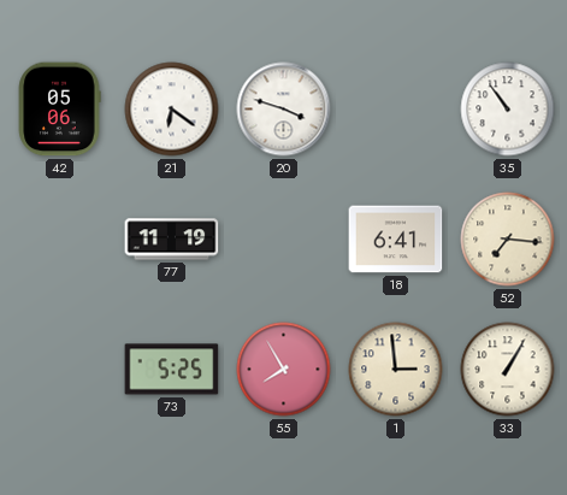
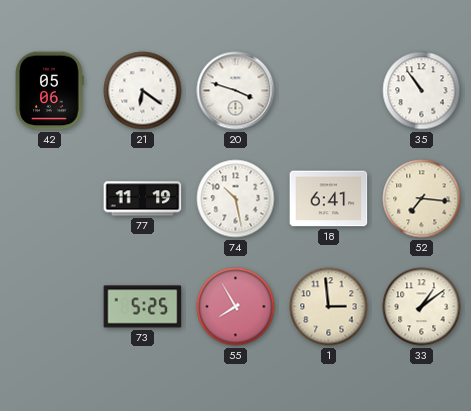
74: none -> 10:28 (236, 199)
33: 1:05 -> 1:09 (422, 307)
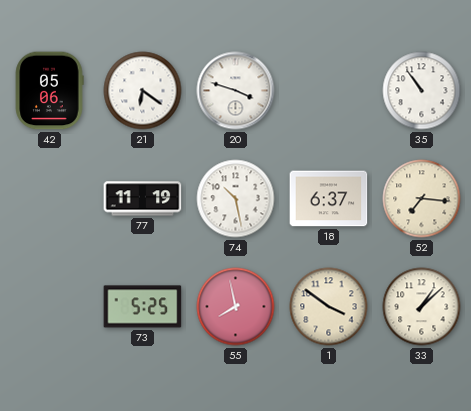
18: 6:41 -> 6:37 (329, 199)
55: 7:55 -> 7:58 (236, 307)
1: 2:59 -> 3:51 (329, 307)
33: 1:09 -> 1:08 (422, 307)
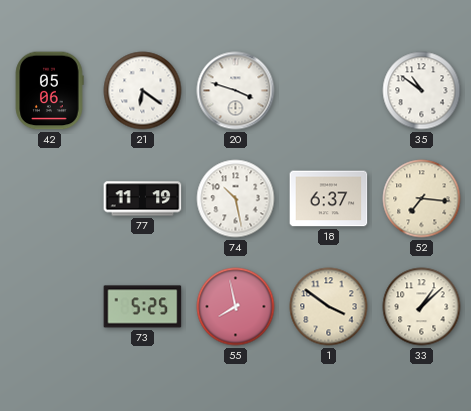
35: 10:54 -> 10:51 (422, 91)
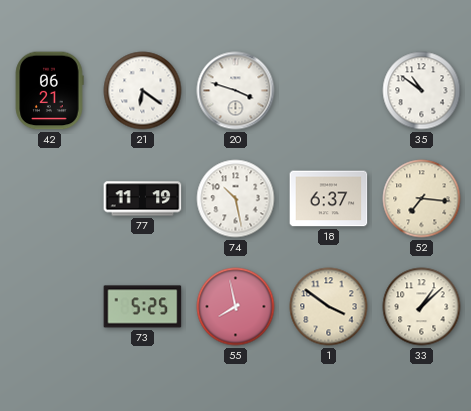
42: 05:06 -> 06:21 (49, 91)
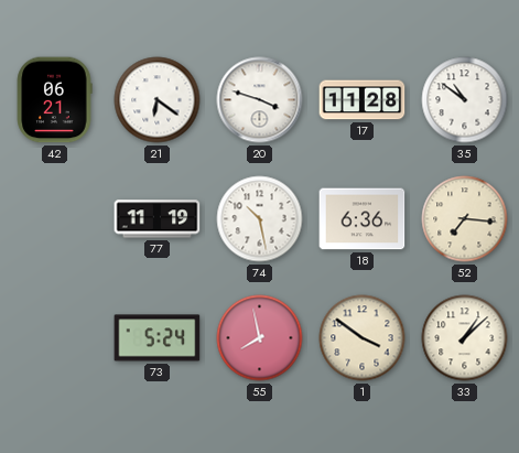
17: none -> 11:28 (363, 100)
18: 6:37 -> 6:36 (363, 219)
73: 5:25 -> 5:24 (158, 338)
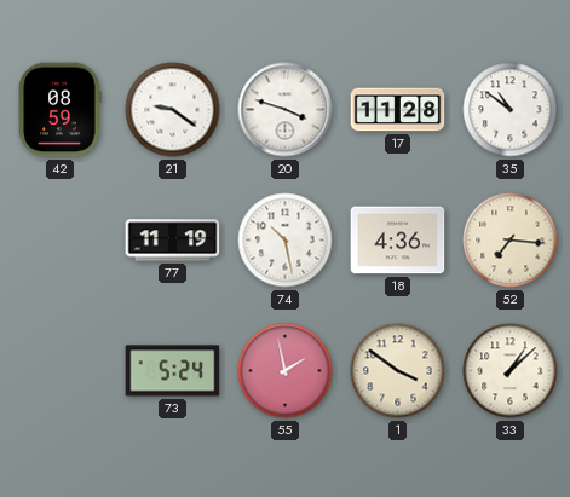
42: 06:21 -> 08:59 (59, 110)
21: 6:21 -> 9:21 (173, 110)
18: 6:36 -> 4:36 (398, 241)
55: 7:58 -> 1:58 (286, 371)
